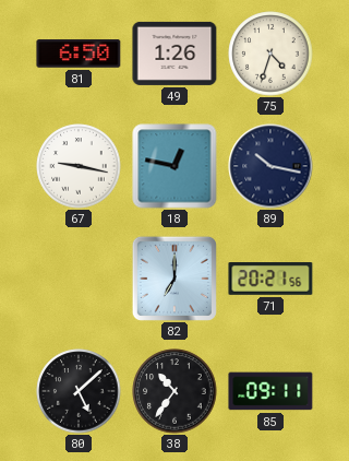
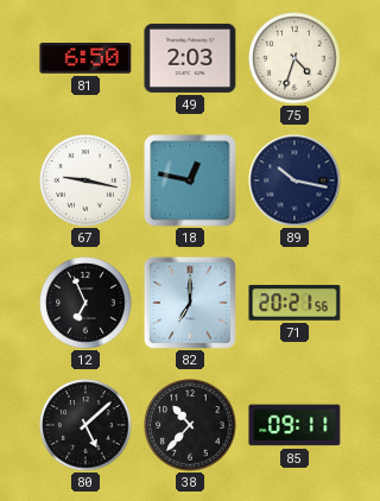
49: 1:26 -> 2:03 (190, 58)
12: none -> 6:56 (85, 303)
38: 10:36 -> 10:37 (190, 425)
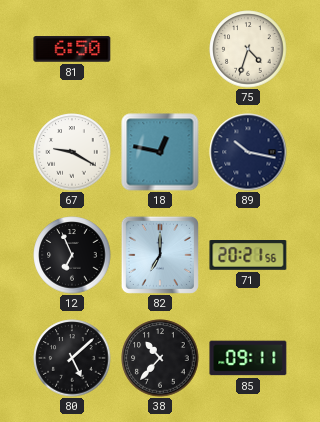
49: 2:03 -> none (190, 58)
67: 9:17 -> 9:20 (72, 152)
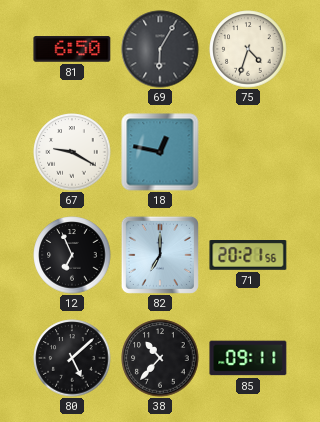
69: none -> 6:05 (160, 49)
89: 10:17 -> none (248, 152)
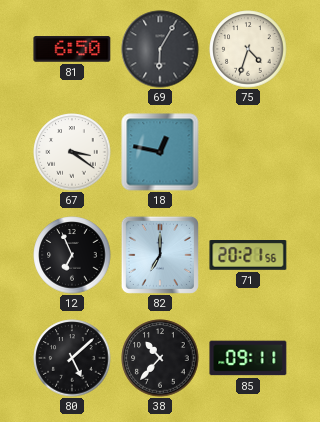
67: 9:20 -> 3:21 (72, 152)
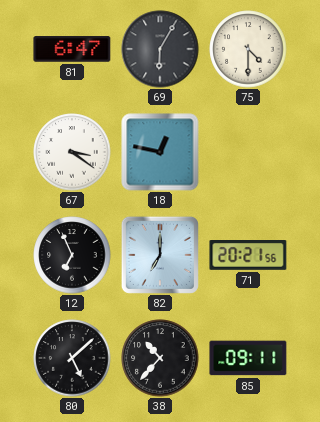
81: 6:50 -> 6:47 (72, 49)
75: 4:33 -> 4:30 (248, 49)
